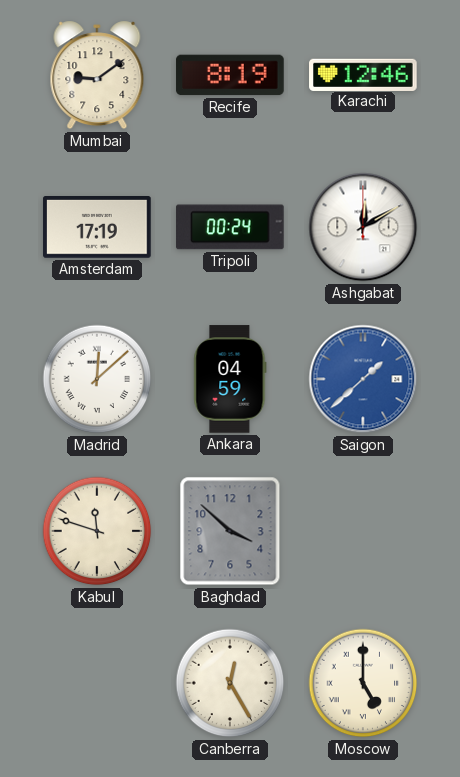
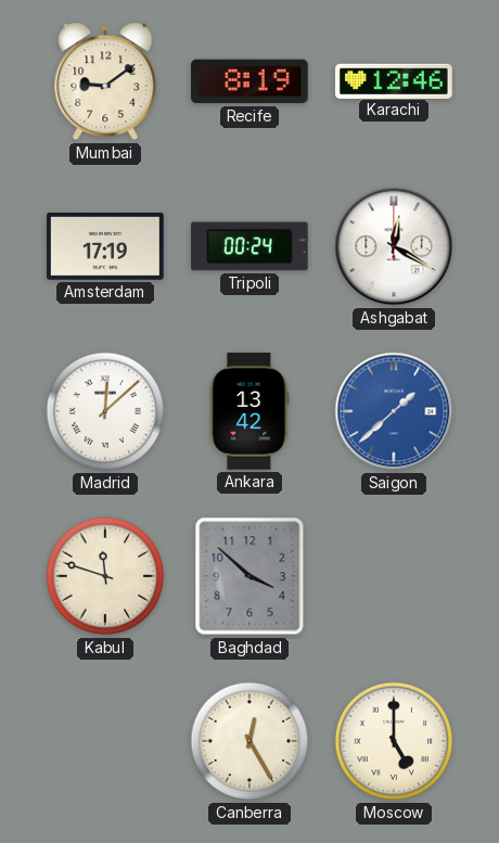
Ashgabat: 12:10 -> 12:20 (394, 246)
Ankara: 04:59 -> 13:42 (250, 411)
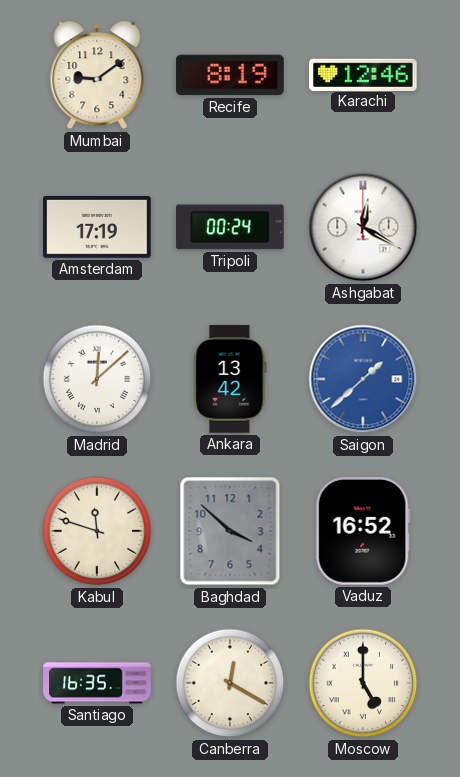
Vaduz: none -> 16:52 (363, 532)
Santiago: none -> 16:35 (97, 683)
Canberra: 12:25 -> 12:20 (230, 683)
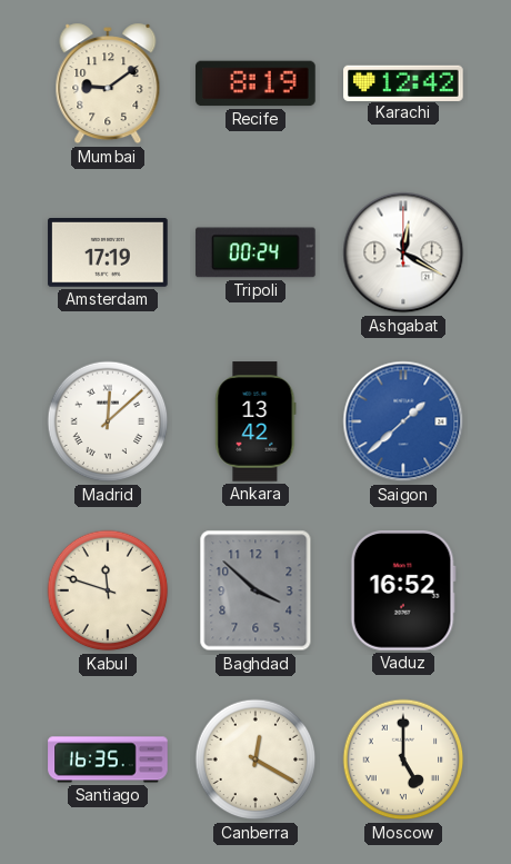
Karachi: 12:46 -> 12:42 (403, 82)
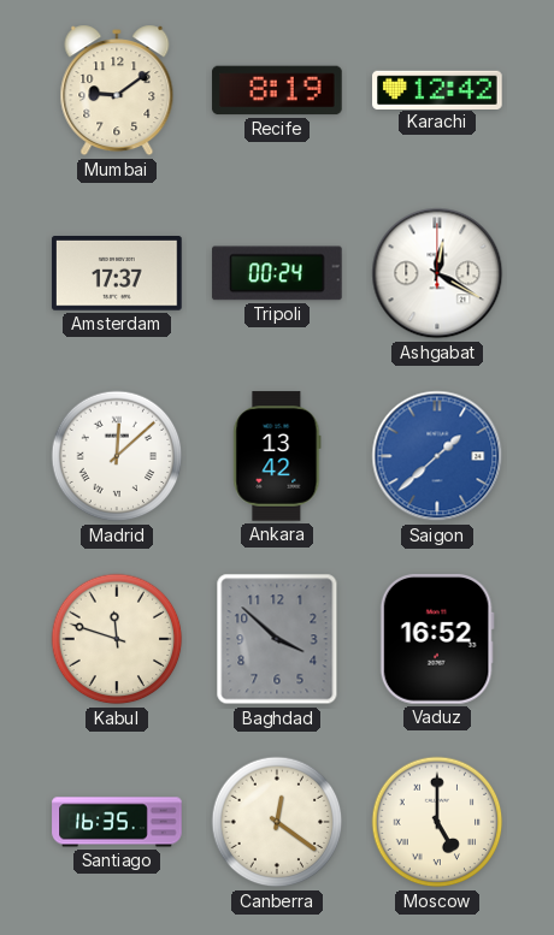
Amsterdam: 17:19 -> 17:37 (117, 274)
Canberra: 12:20 -> 12:21 (277, 822)
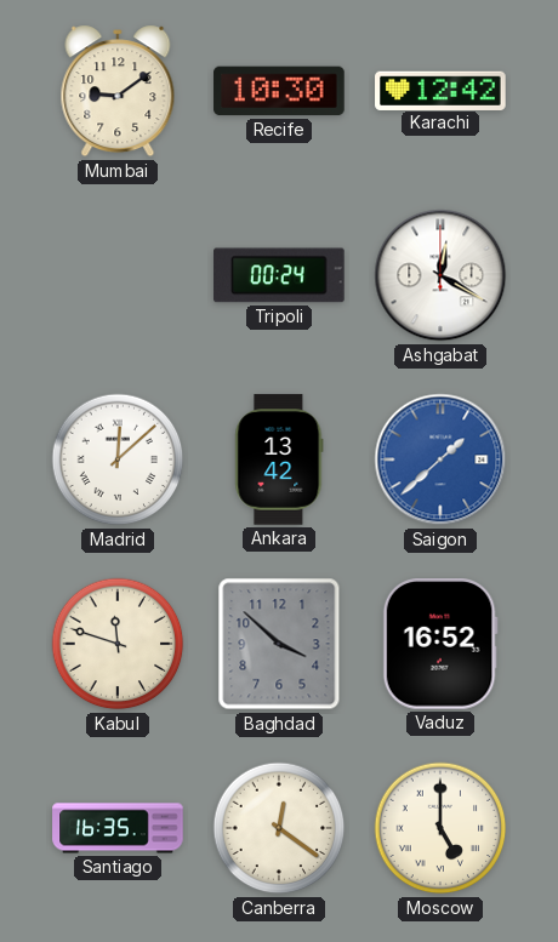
Recife: 8:19 -> 10:30 (279, 91)
Amsterdam: 17:37 -> none (117, 274)
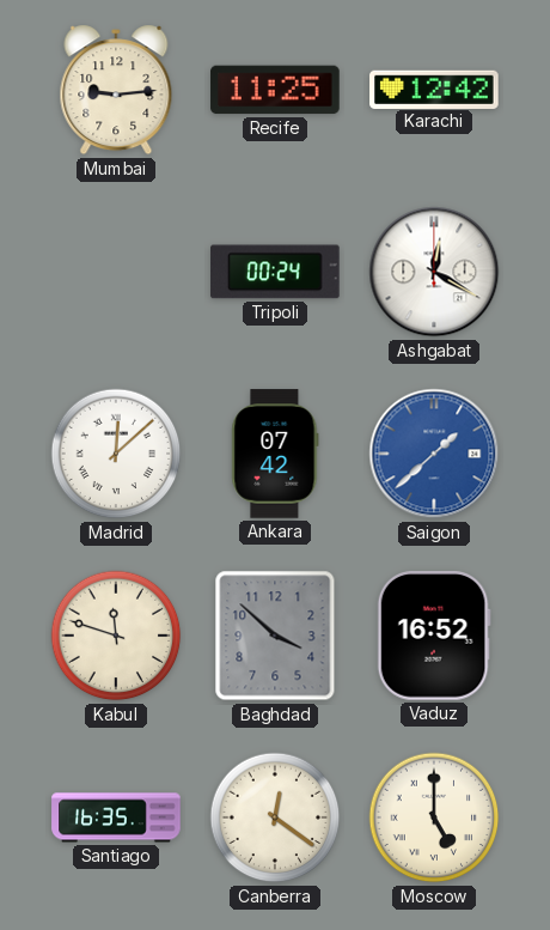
Mumbai: 9:09 -> 9:14 (116, 90)
Recife: 10:30 -> 11:25 (275, 90)
Ankara: 13:42 -> 07:42 (275, 454)
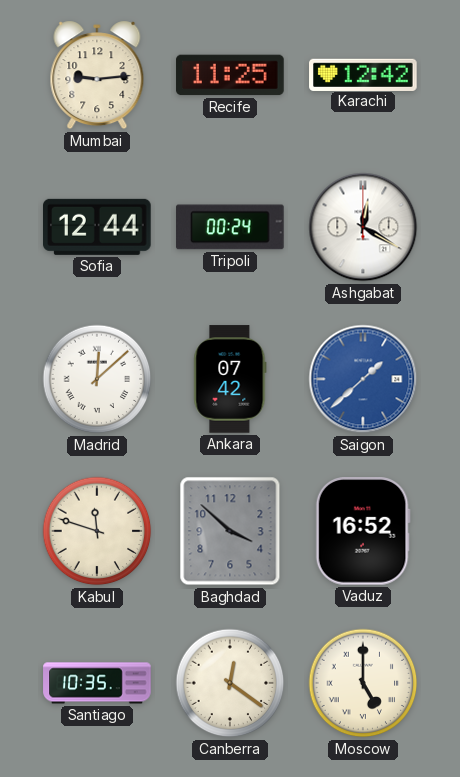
Sofia: none -> 12:44 (97, 227)
Santiago: 16:35 -> 10:35 (97, 683)
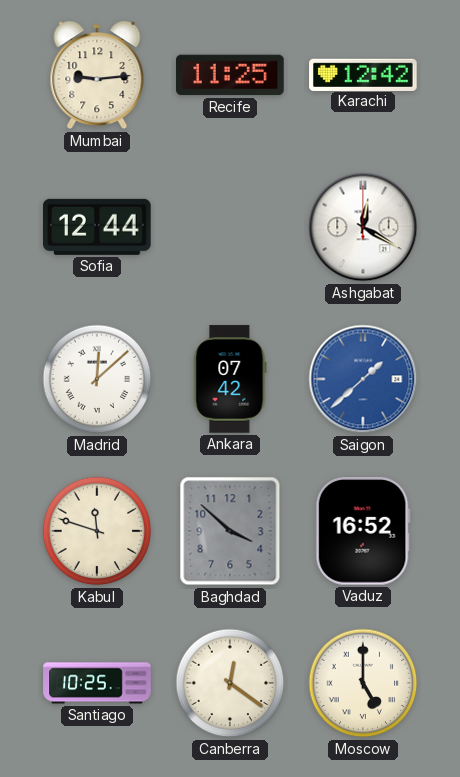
Tripoli: 00:24 -> none (230, 227)
Santiago: 10:35 -> 10:25 (97, 683)
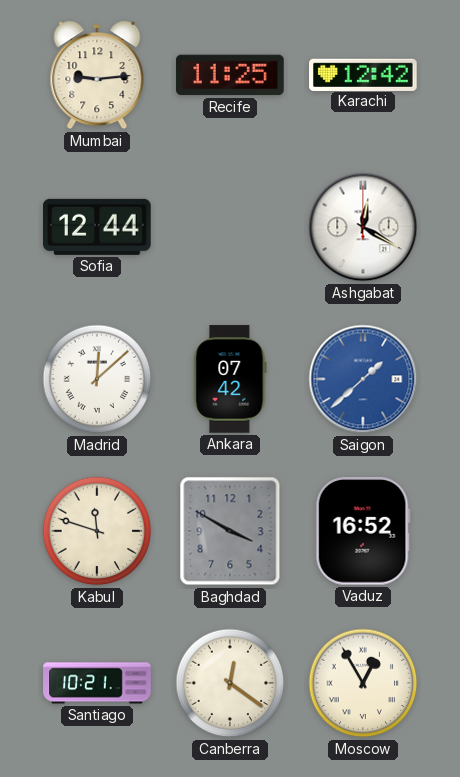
Baghdad: 3:52 -> 3:50 (230, 531)
Santiago: 10:25 -> 10:21 (97, 683)
Moscow: 5:00 -> 12:55 (363, 683)
